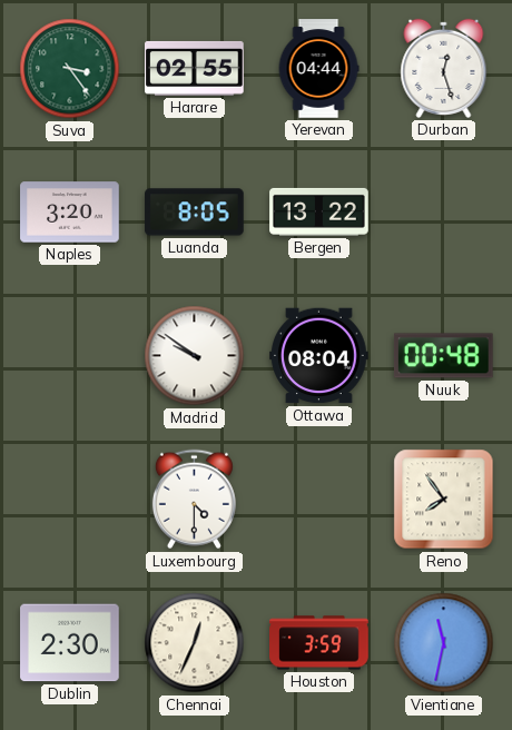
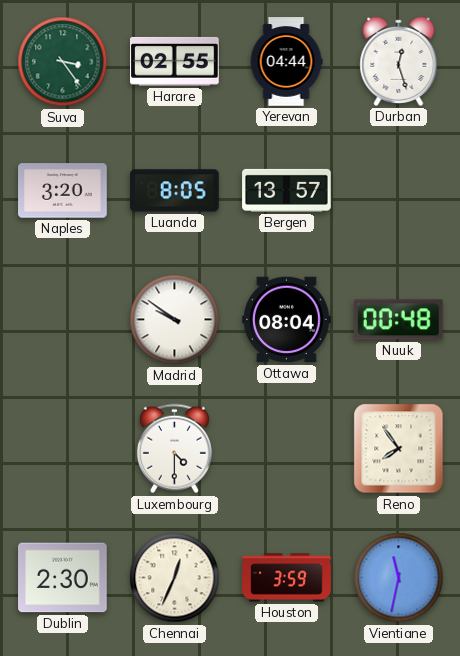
Bergen: 13:22 -> 13:57 (287, 190)
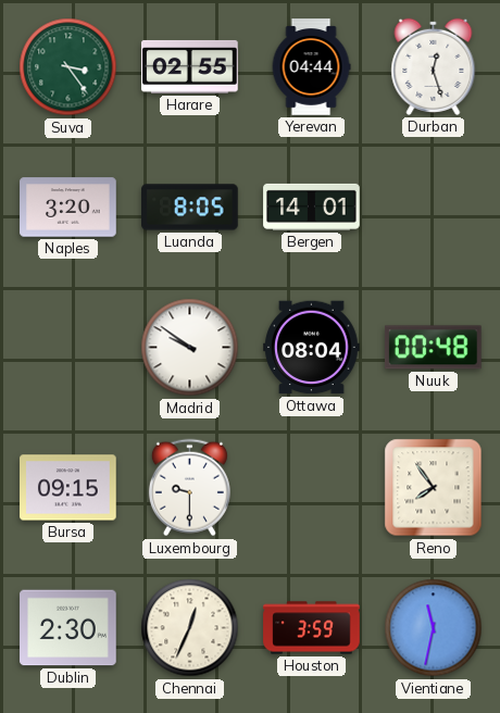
Bergen: 13:57 -> 14:01 (312, 207)
Bursa: none -> 09:15 (68, 488)
Luxembourg: 4:30 -> 9:30 (189, 488)
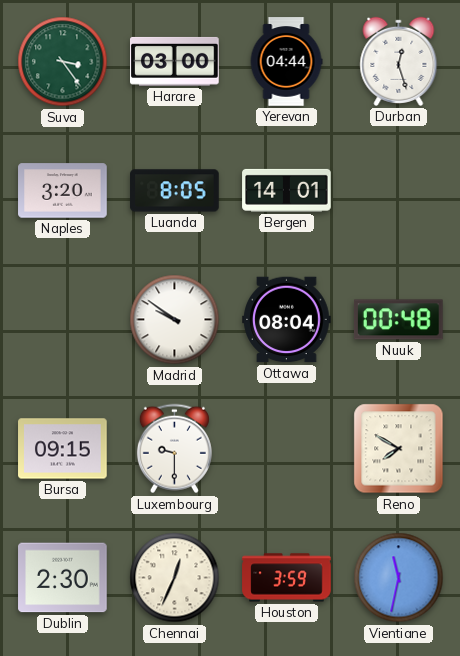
Harare: 02:55 -> 03:00 (175, 61)
Reno: 7:54 -> 7:50 (399, 449)
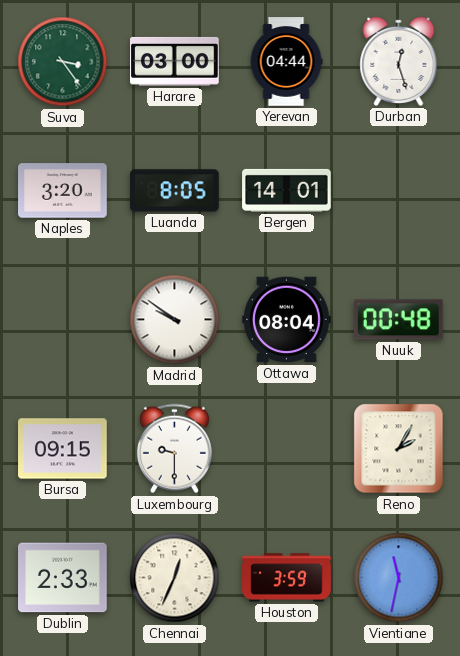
Reno: 7:50 -> 2:05 (399, 449)
Dublin: 2:30 -> 2:33 (63, 578)
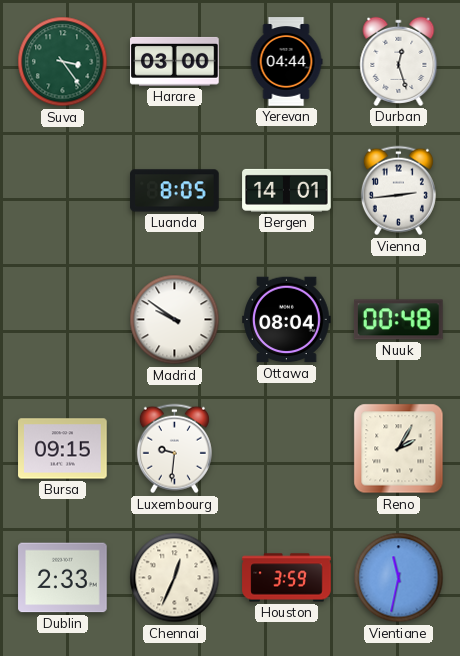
Naples: 3:20 -> none (63, 191)
Vienna: none -> 2:44 (398, 191)
Luxembourg: 9:30 -> 9:31 (174, 449)
